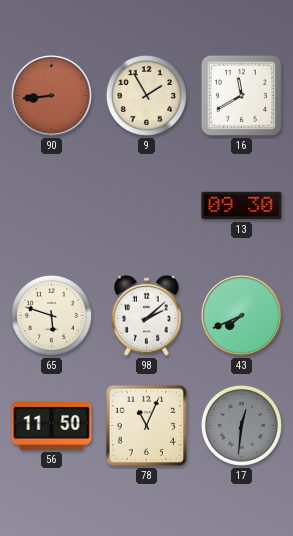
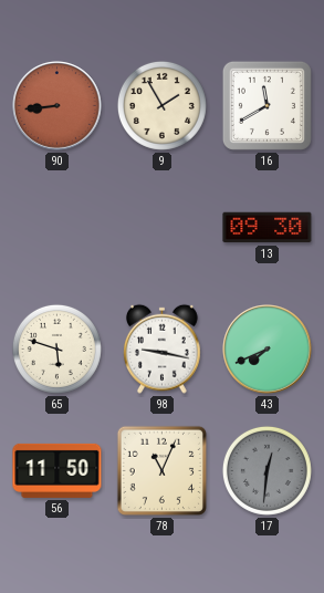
98: 2:08 -> 9:17 (163, 348)
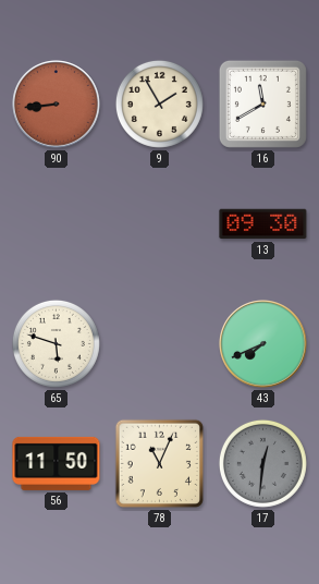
98: 9:17 -> none (163, 348)
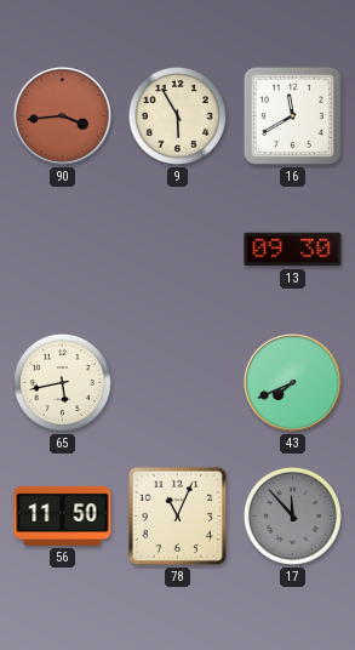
90: 8:44 -> 3:44 (63, 116)
9: 1:55 -> 5:55 (177, 115)
65: 5:48 -> 5:43 (62, 382)
17: 12:31 -> 11:53 (292, 515)
